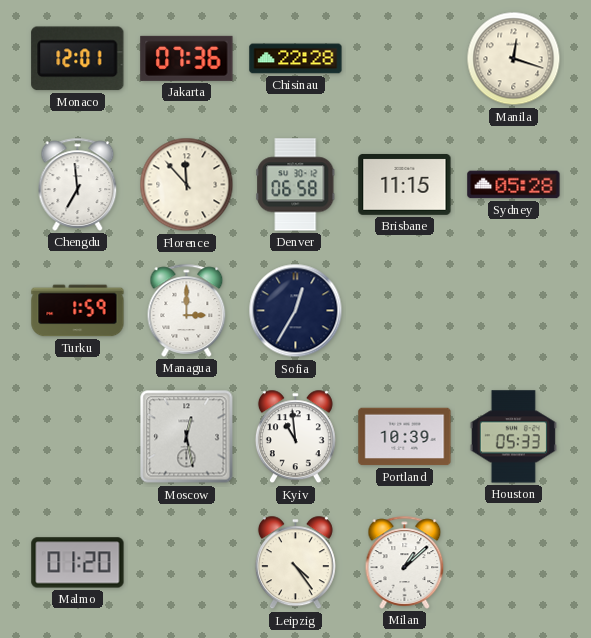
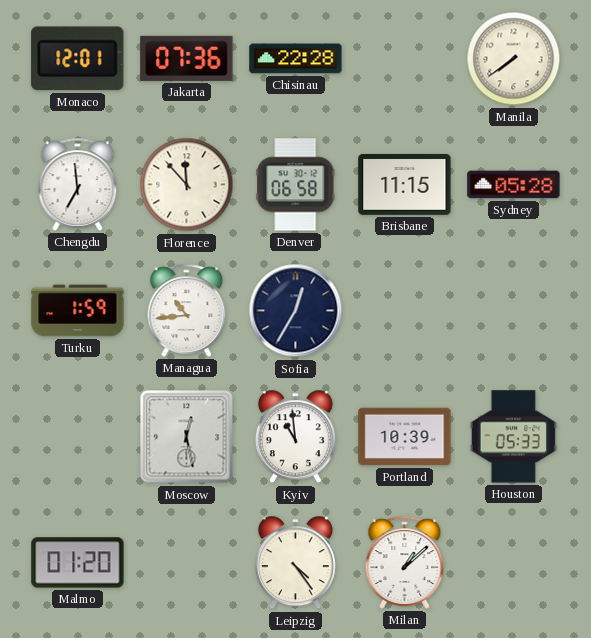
Manila: 12:18 -> 7:39 (514, 59)
Managua: 3:00 -> 10:44 (187, 310)
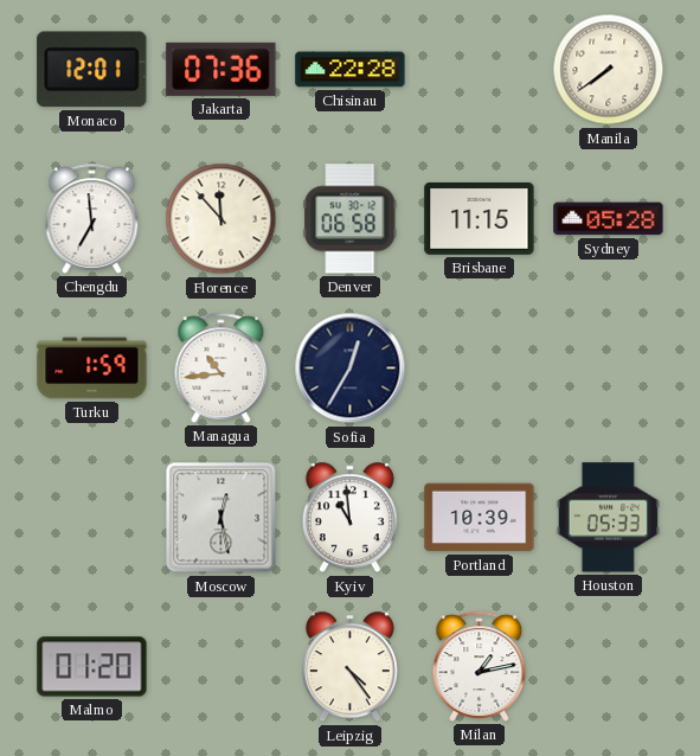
Milan: 1:08 -> 1:13 (480, 666)
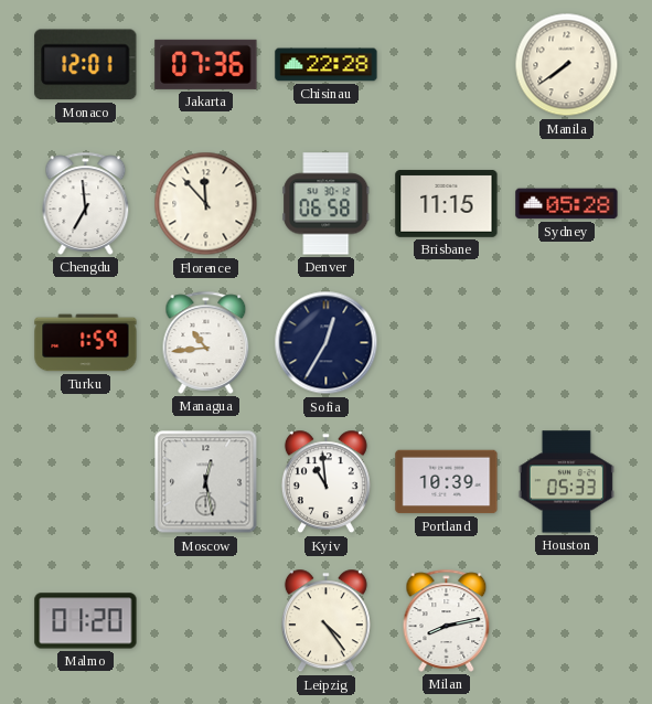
Milan: 1:13 -> 8:13 (447, 620)
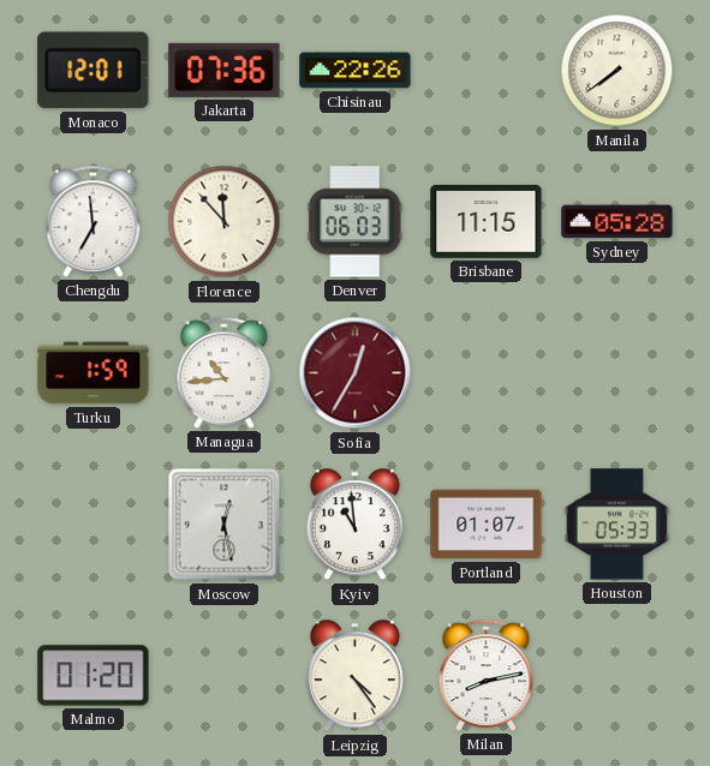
Chisinau: 22:28 -> 22:26 (356, 71)
Denver: 06:58 -> 06:03 (356, 222)
Sofia dial: navy -> burgundy (356, 373)
Portland: 10:39 -> 01:07 (487, 525)
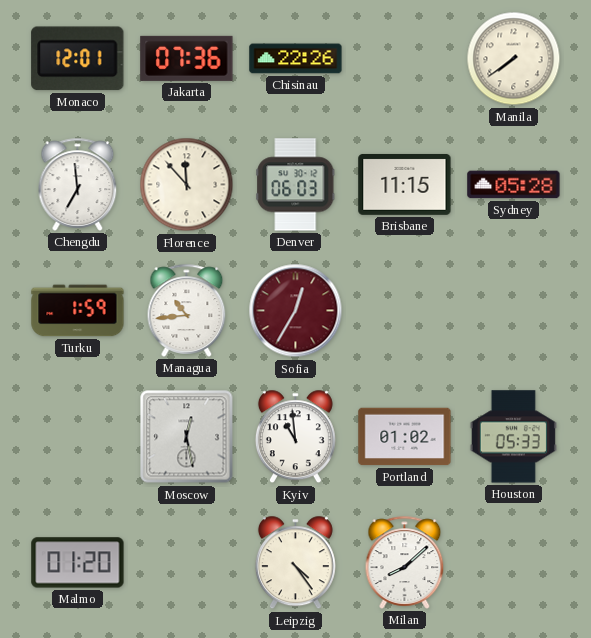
Portland: 01:07 -> 01:02 (405, 437)
Milan: 8:13 -> 8:08 (405, 562)
